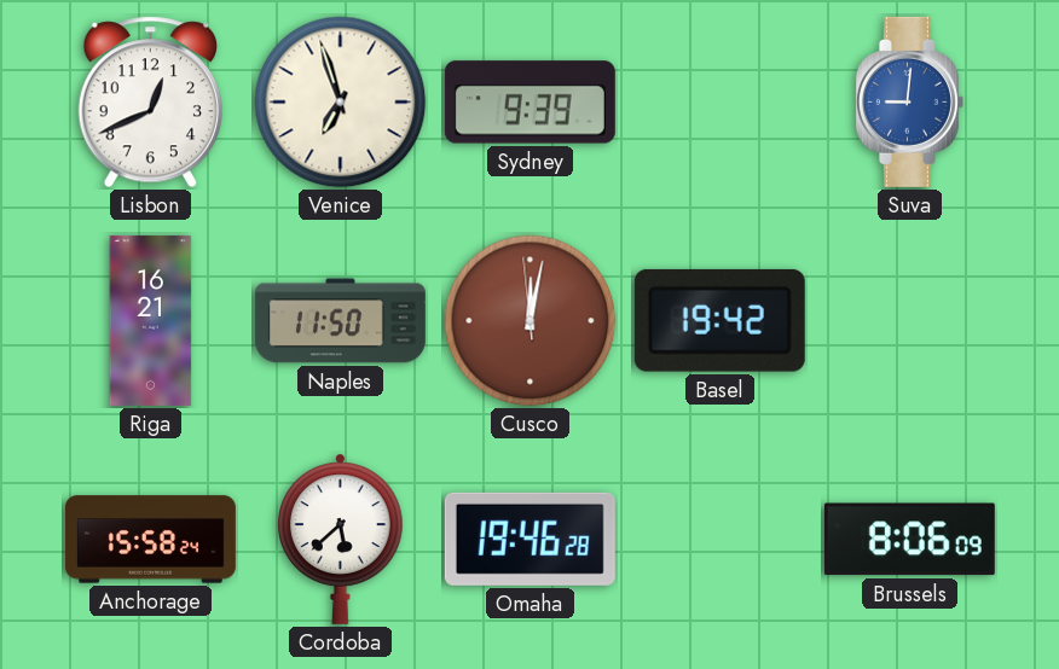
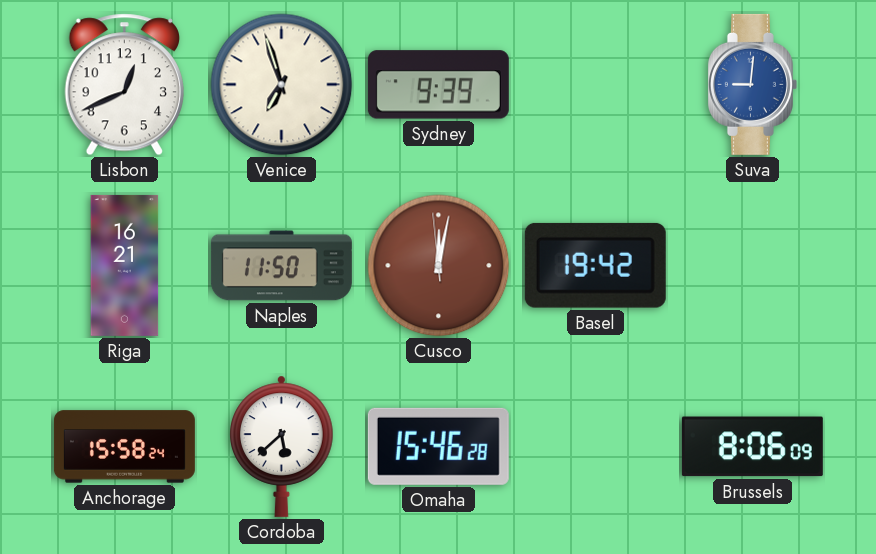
Omaha: 19:46 -> 15:46 (438, 446)
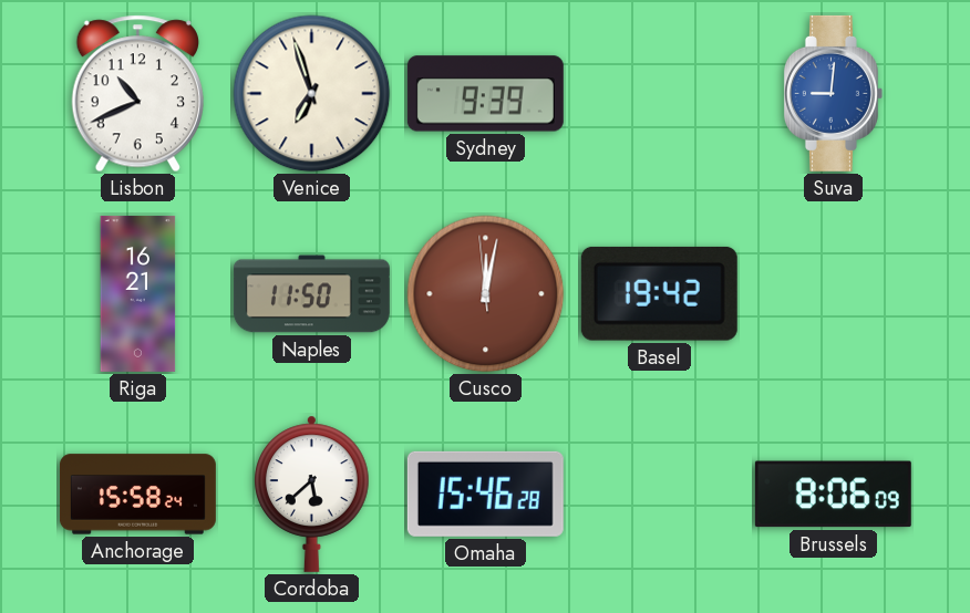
Lisbon: 12:41 -> 10:41 (137, 94)
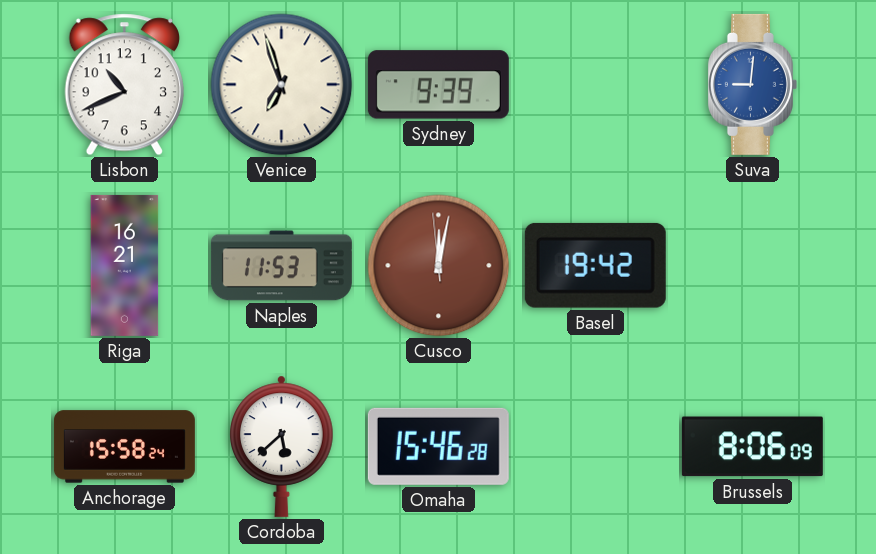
Naples: 11:50 -> 11:53 (281, 266)
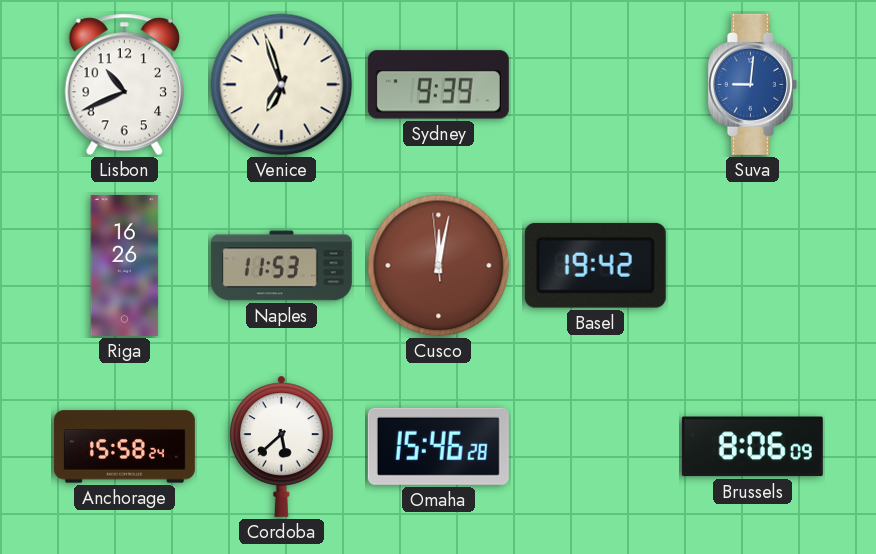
Riga: 16:21 -> 16:26 (125, 265)
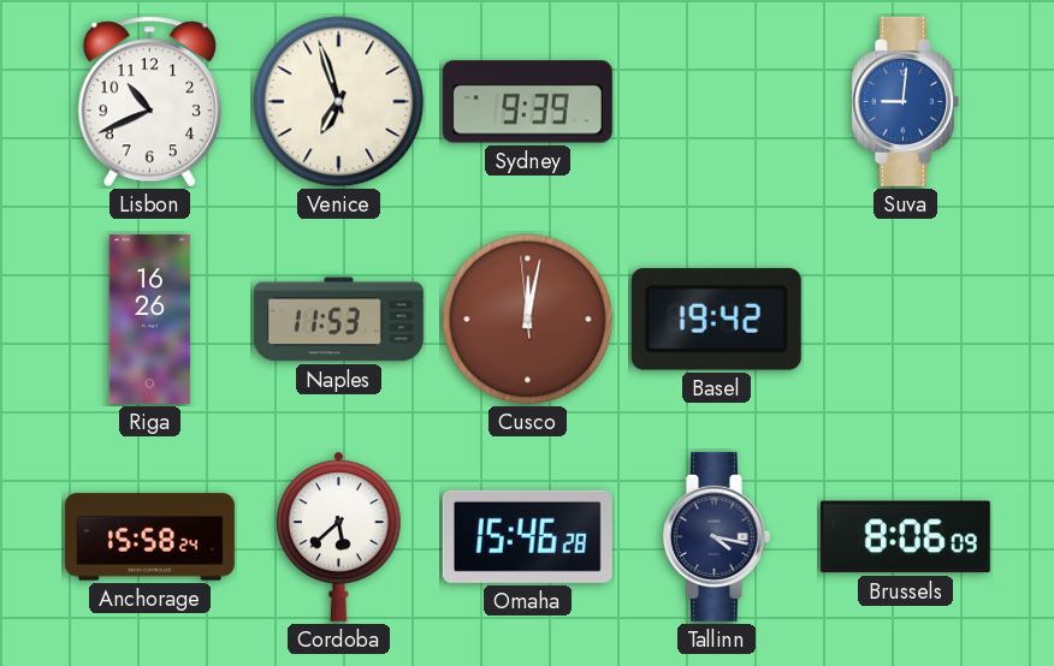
Tallinn: none -> 4:17 (716, 536)
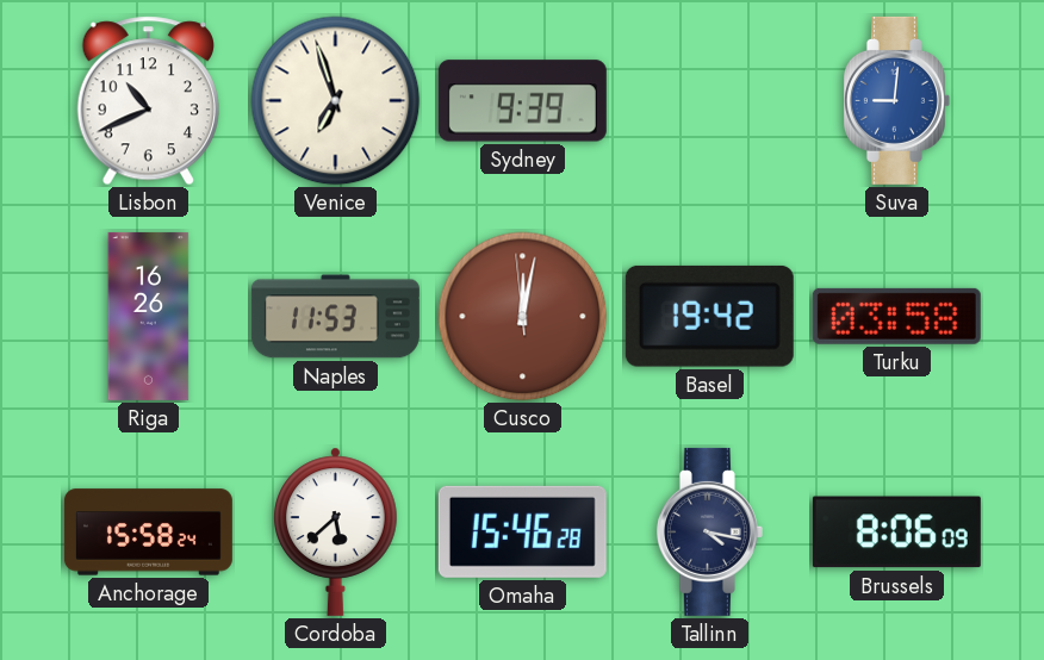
Turku: none -> 03:58 (896, 316)
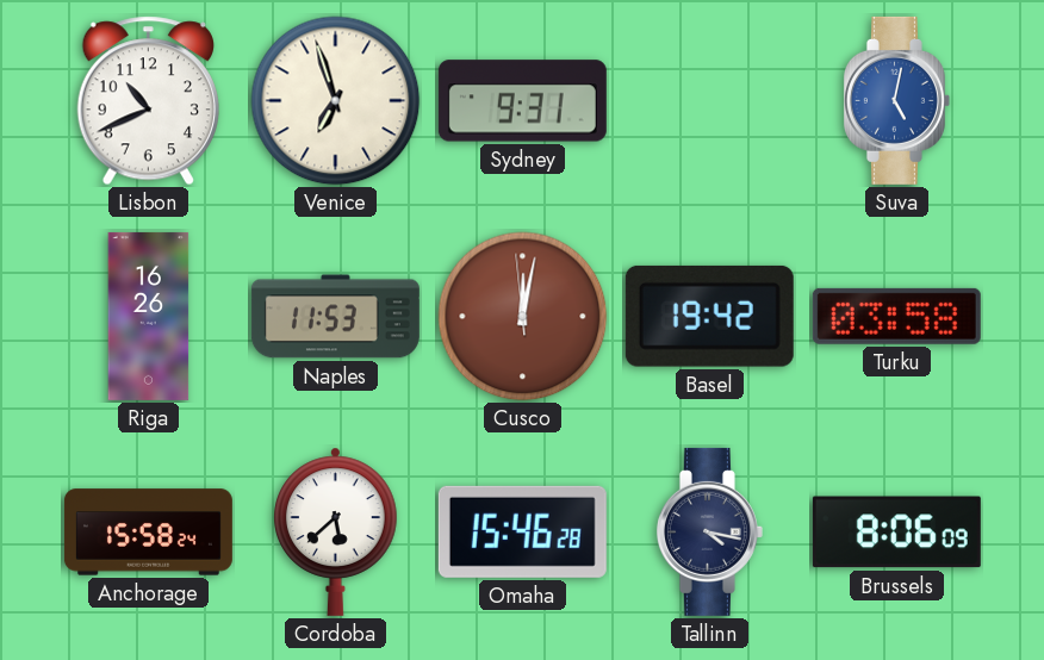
Sydney: 9:39 -> 9:31 (522, 101)
Suva: 9:01 -> 5:02 (896, 100)
